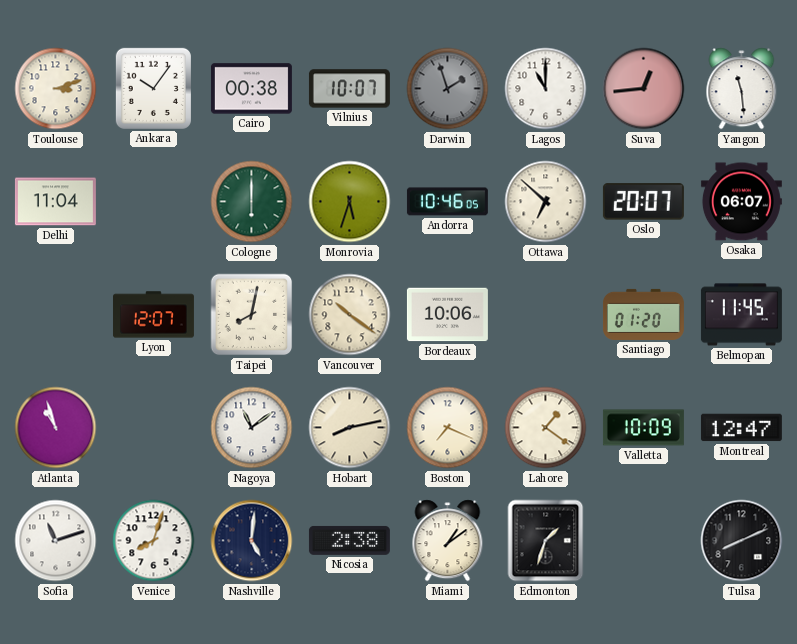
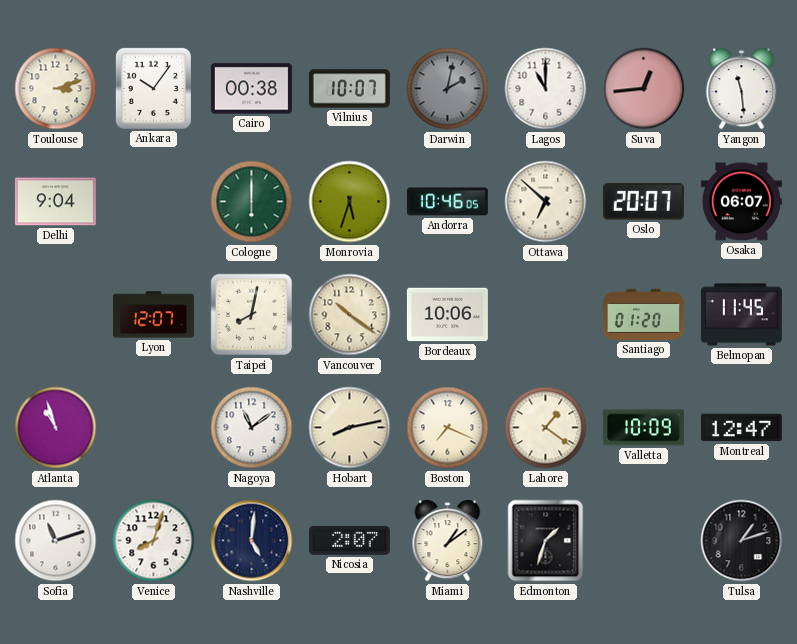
Darwin: 1:57 -> 2:02 (448, 89)
Delhi: 11:04 -> 9:04 (55, 202)
Nicosia: 2:38 -> 2:07 (349, 540)
Tulsa: 8:11 -> 1:12 (742, 541)
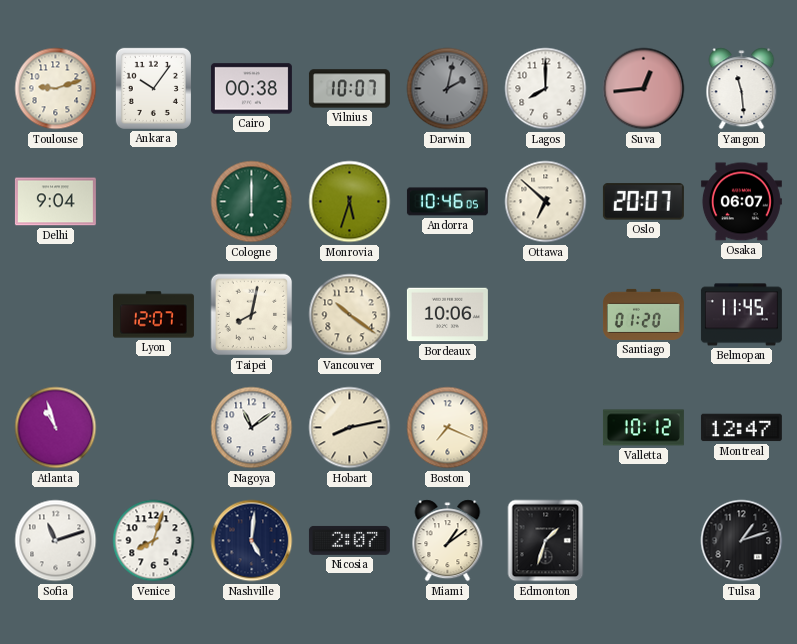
Toulouse: 3:12 -> 9:12 (56, 89)
Lagos: 11:00 -> 8:00 (546, 89)
Lahore: 1:21 -> none (546, 428)
Valletta: 10:09 -> 10:12 (643, 428)
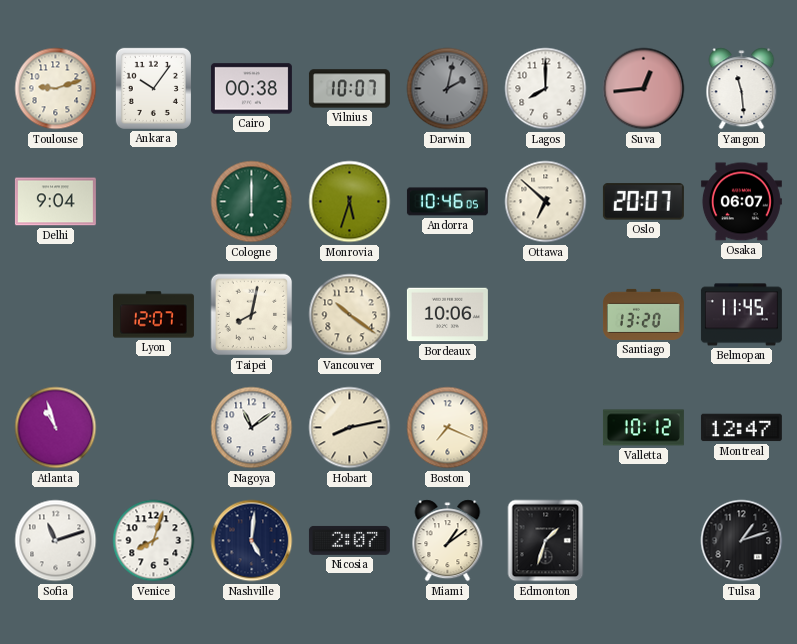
Santiago: 01:20 -> 13:20 (643, 314)
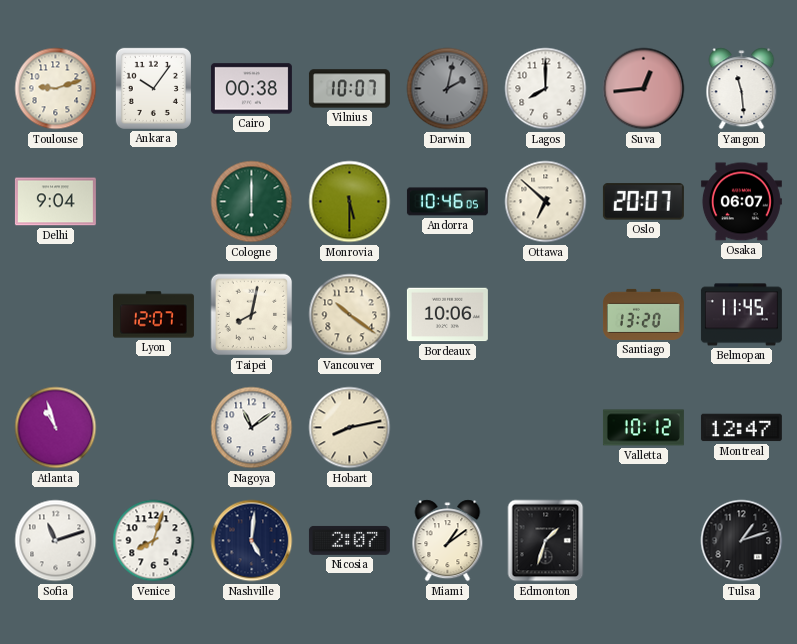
Monrovia: 5:33 -> 5:30 (350, 202)
Boston: 7:19 -> none (448, 428)
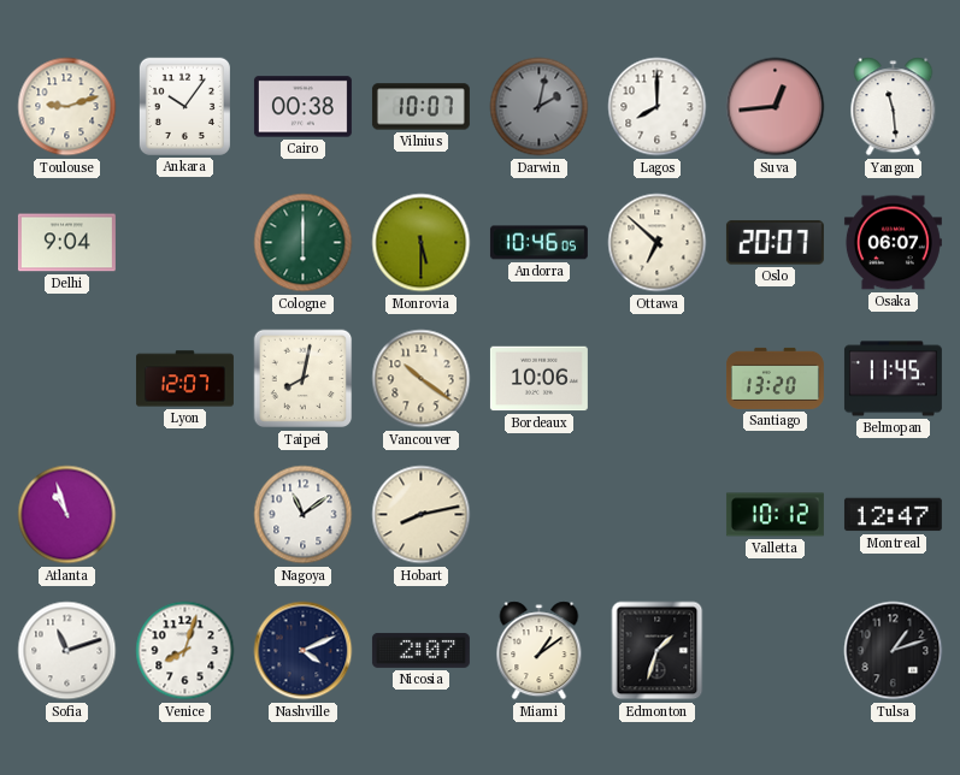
Nashville: 5:01 -> 4:11 (304, 651)
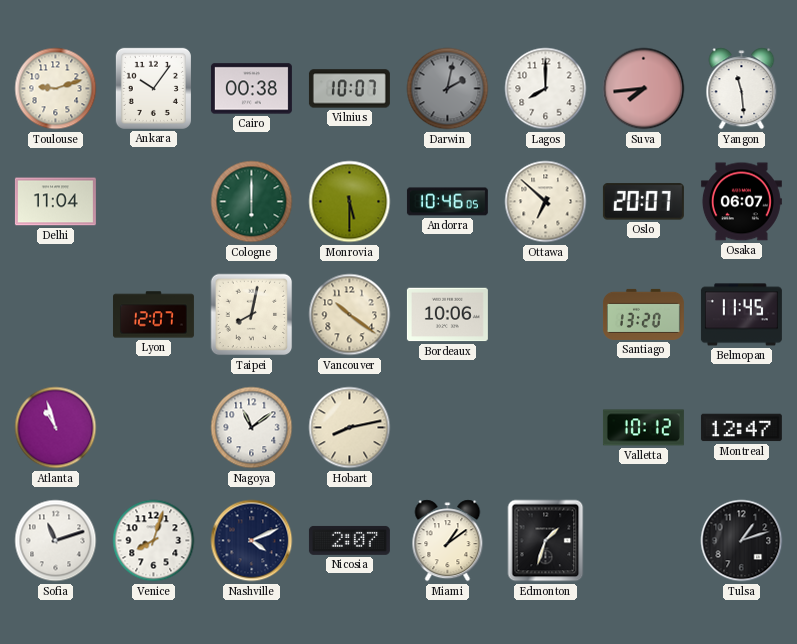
Suva: 12:44 -> 7:44 (644, 89)
Delhi: 9:04 -> 11:04 (55, 202)
